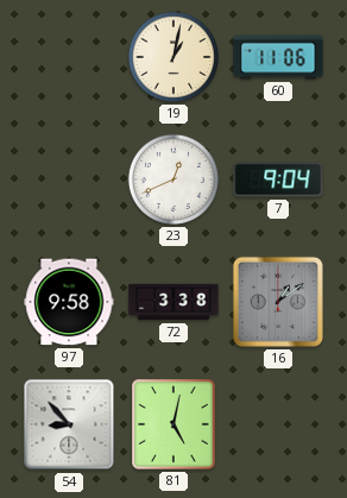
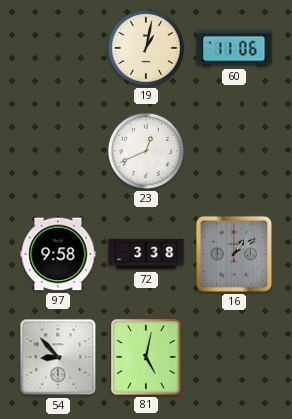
7: 9:04 -> none (278, 179)
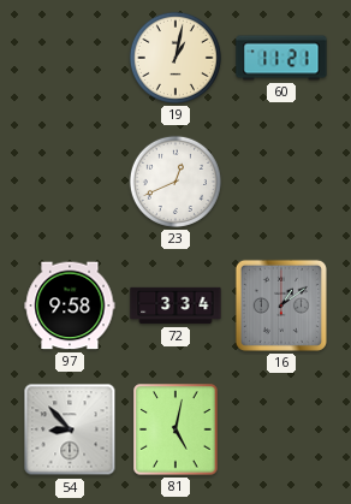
60: 11:06 -> 11:21 (281, 58)
72: 3:38 -> 3:34 (175, 306)
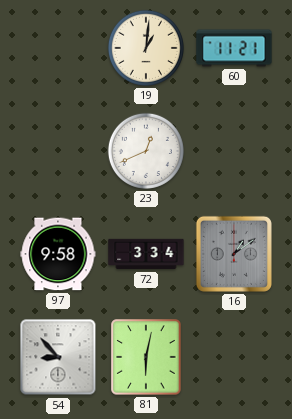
19: 1:02 -> 1:01 (146, 48)
81: 5:02 -> 6:02 (146, 357)
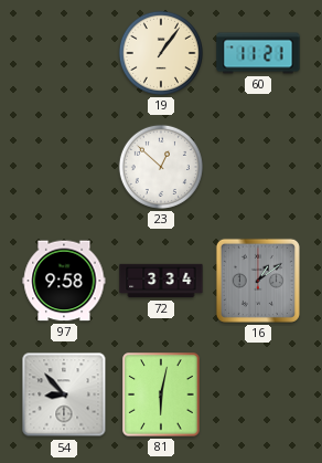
19: 1:01 -> 1:06 (161, 53)
23: 12:41 -> 12:52 (161, 167)
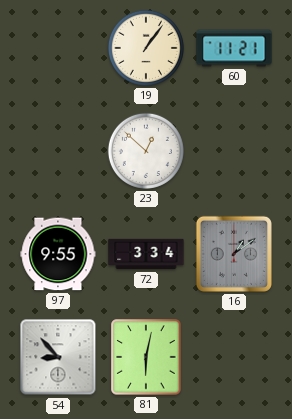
97: 9:58 -> 9:55 (58, 254)
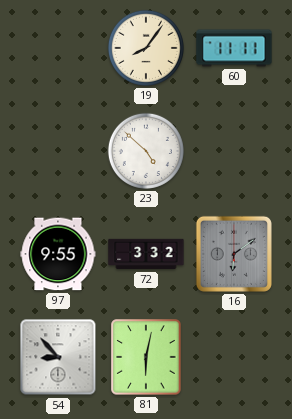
19: 1:06 -> 8:06 (146, 48)
60: 11:21 -> 11:11 (234, 48)
23: 12:52 -> 4:52 (146, 151)
72: 3:34 -> 3:32 (146, 254)
16: 1:09 -> 6:09 (234, 254)
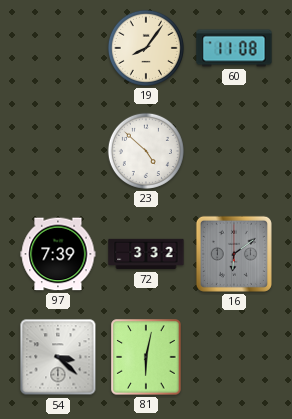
60: 11:11 -> 11:08 (234, 48)
97: 9:55 -> 7:39 (58, 254)
54: 8:53 -> 3:22 (58, 357)
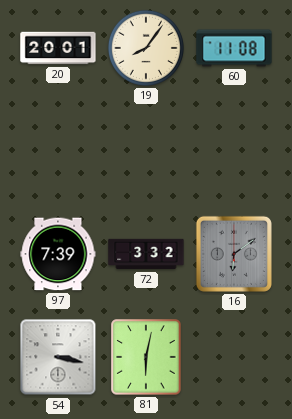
20: none -> 20:01 (58, 48)
23: 4:52 -> none (146, 151)
54: 3:22 -> 3:17 (58, 357)
